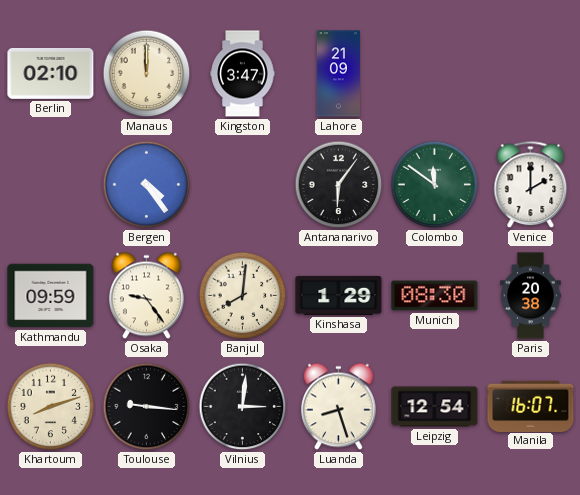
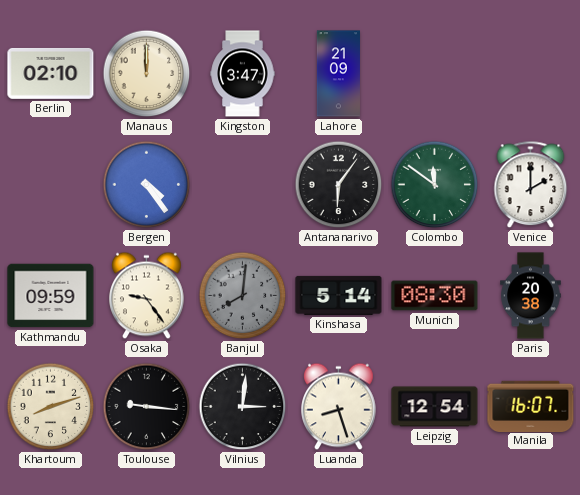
Banjul dial: cream -> grey (243, 296)
Kinshasa: 1:29 -> 5:14 (339, 295)
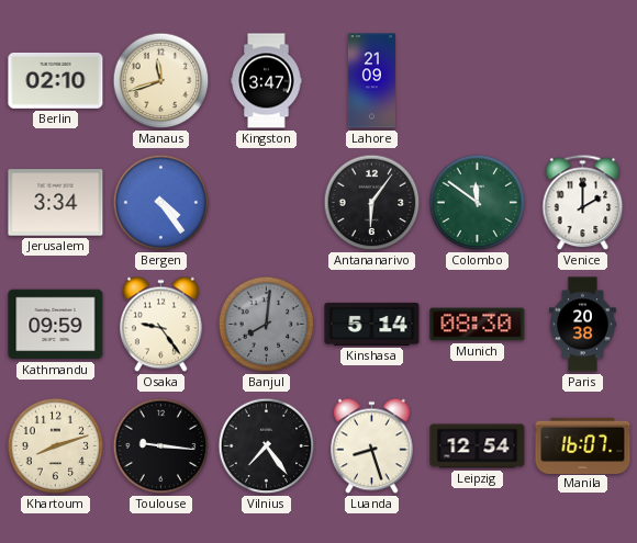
Manaus: 12:00 -> 11:42 (161, 81)
Jerusalem: none -> 3:34 (56, 203)
Vilnius: 3:01 -> 7:24 (267, 446)
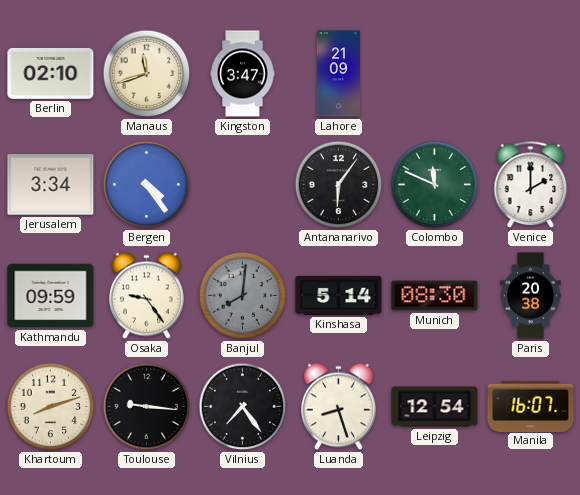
Colombo: 11:51 -> 11:49 (435, 185)
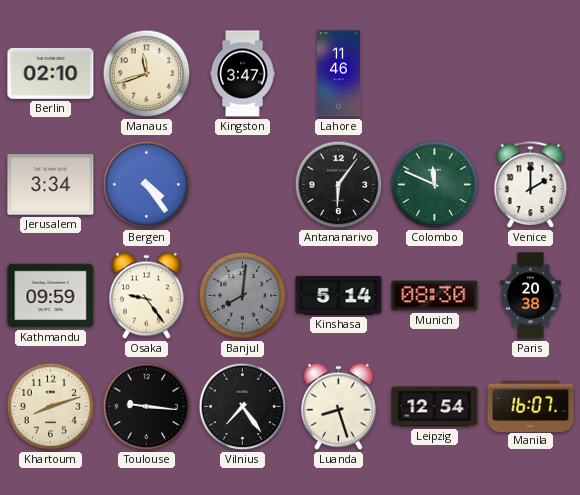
Lahore: 21:09 -> 11:46 (338, 74)
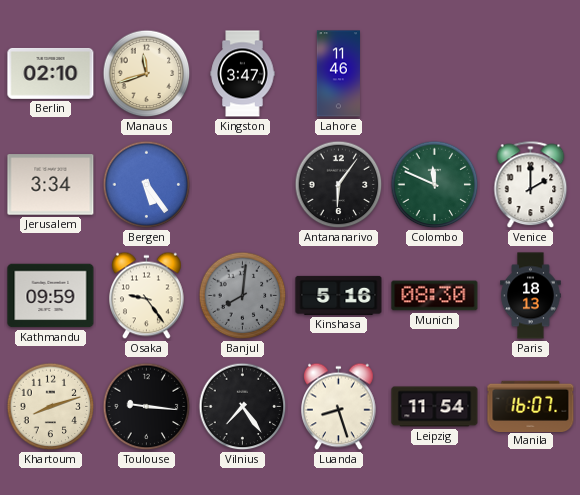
Bergen: 4:24 -> 5:24 (147, 185)
Kinshasa: 5:14 -> 5:16 (339, 295)
Paris: 20:38 -> 18:13 (531, 296)
Leipzig: 12:54 -> 11:54 (435, 407)
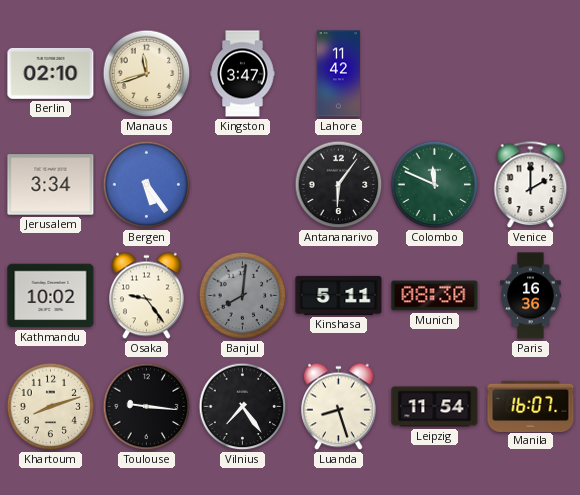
Lahore: 11:46 -> 11:42 (338, 74)
Kathmandu: 09:59 -> 10:02 (51, 296)
Kinshasa: 5:16 -> 5:11 (339, 295)
Paris: 18:13 -> 16:36 (531, 296)
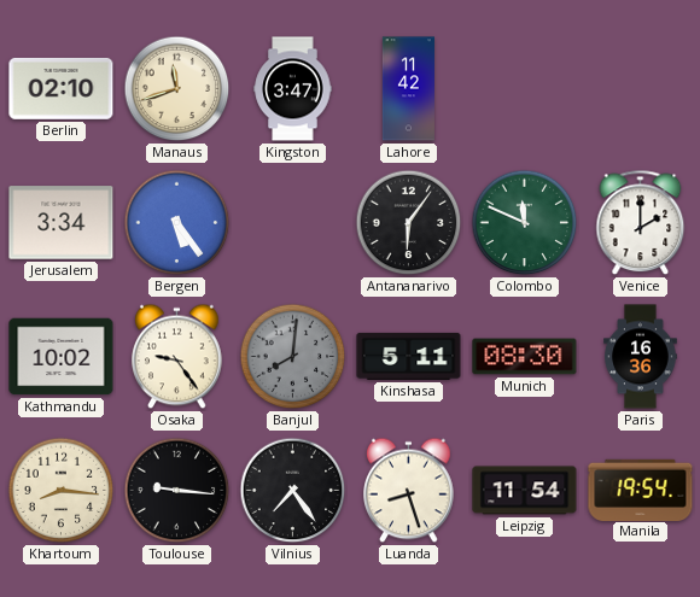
Khartoum: 8:12 -> 8:16 (62, 491)
Manila: 16:07 -> 19:54 (641, 490)
